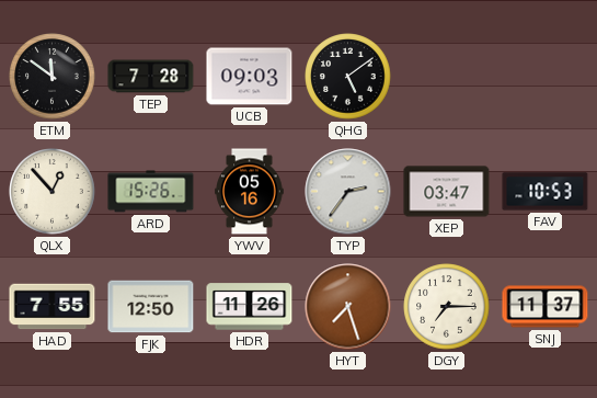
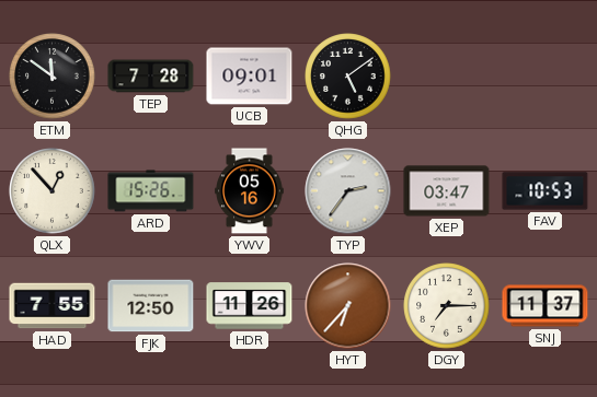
UCB: 09:03 -> 09:01 (250, 77)
HYT: 7:27 -> 6:37 (348, 306)
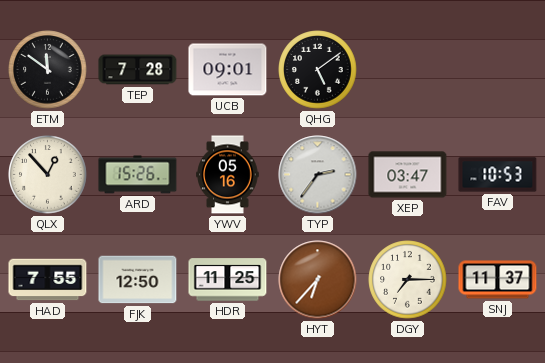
HDR: 11:26 -> 11:25 (228, 280)
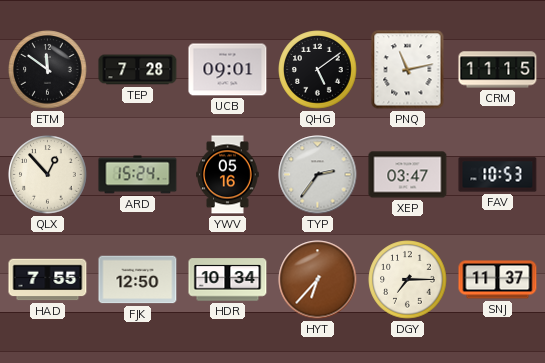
PNQ: none -> 11:13 (408, 70)
CRM: none -> 11:15 (498, 70)
ARD: 15:26 -> 15:24 (138, 175)
HDR: 11:25 -> 10:34 (228, 280)
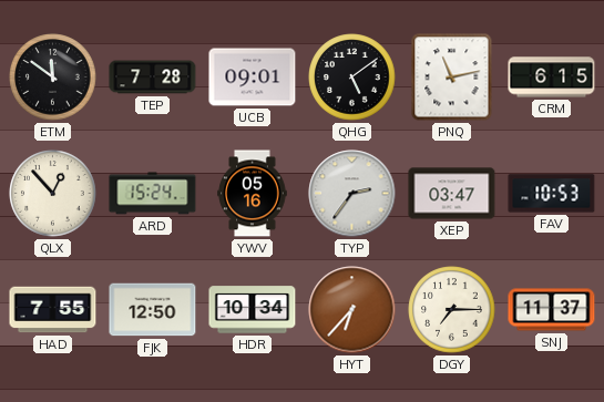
CRM: 11:15 -> 6:15 (552, 78)
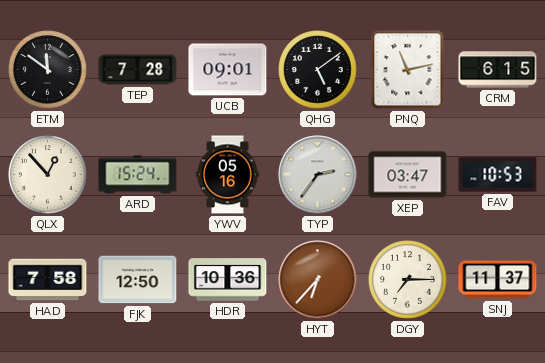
HAD: 7:55 -> 7:58 (48, 280)
HDR: 10:34 -> 10:36 (228, 280)
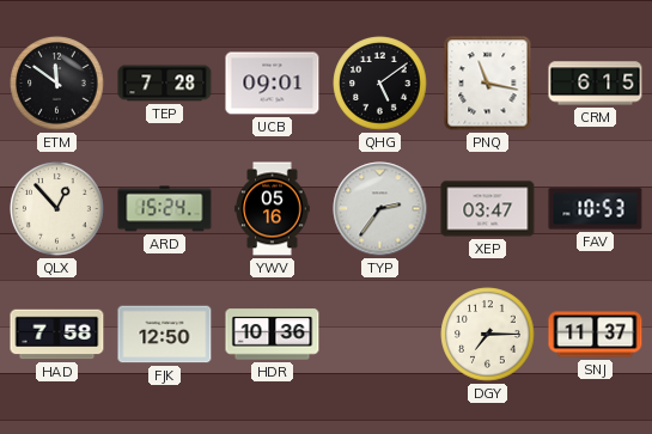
PNQ: 11:13 -> 11:17 (488, 84)
HYT: 6:37 -> none (318, 280)
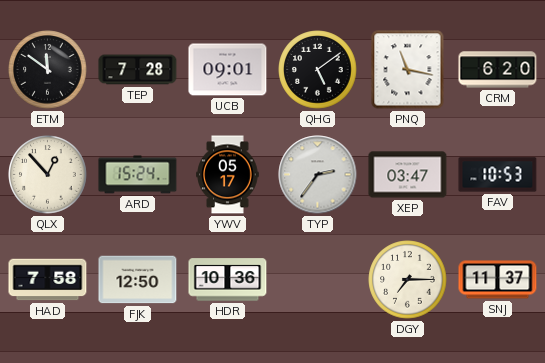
CRM: 6:15 -> 6:20 (498, 70)
YWV: 05:16 -> 05:17 (228, 175)
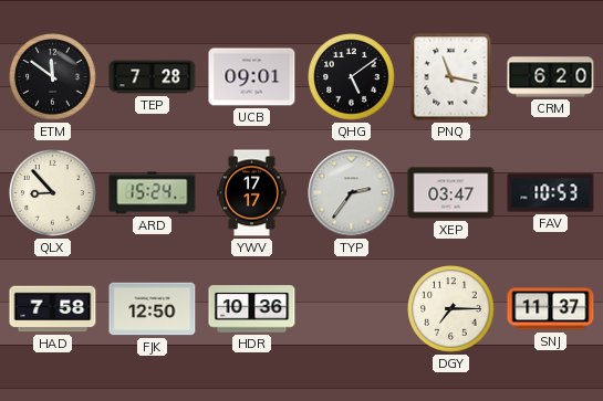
QLX: 12:53 -> 8:53 (53, 193)
YWV: 05:17 -> 17:17 (252, 193)
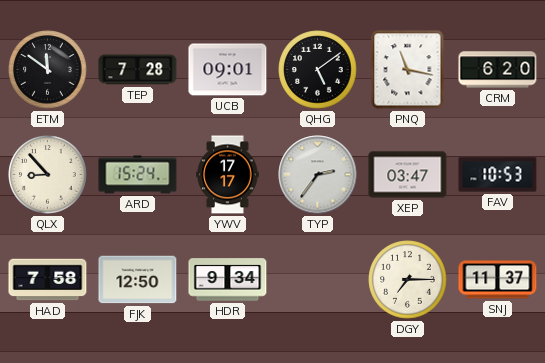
HDR: 10:36 -> 9:34 (228, 280)
